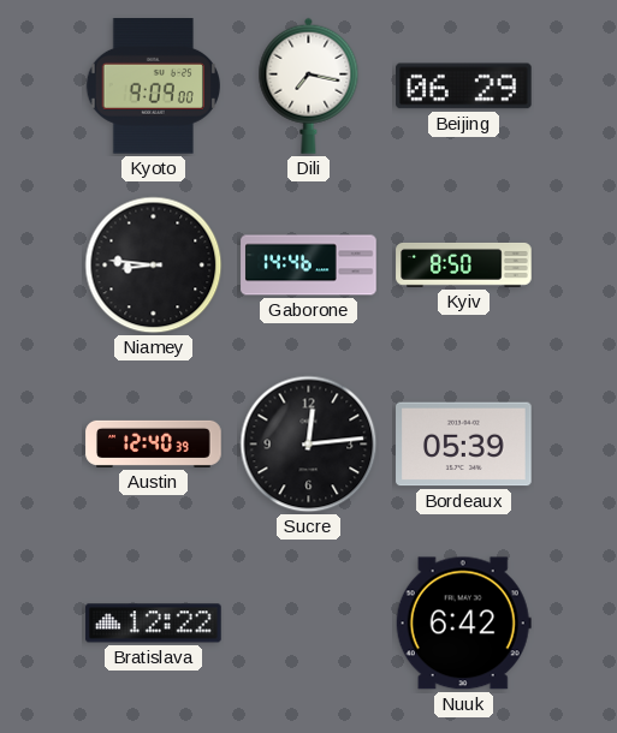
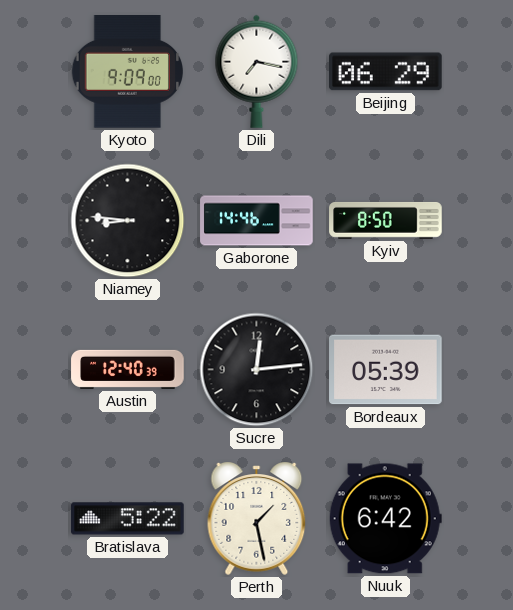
Bratislava: 12:22 -> 5:22 (128, 519)
Perth: none -> 1:28 (257, 518)
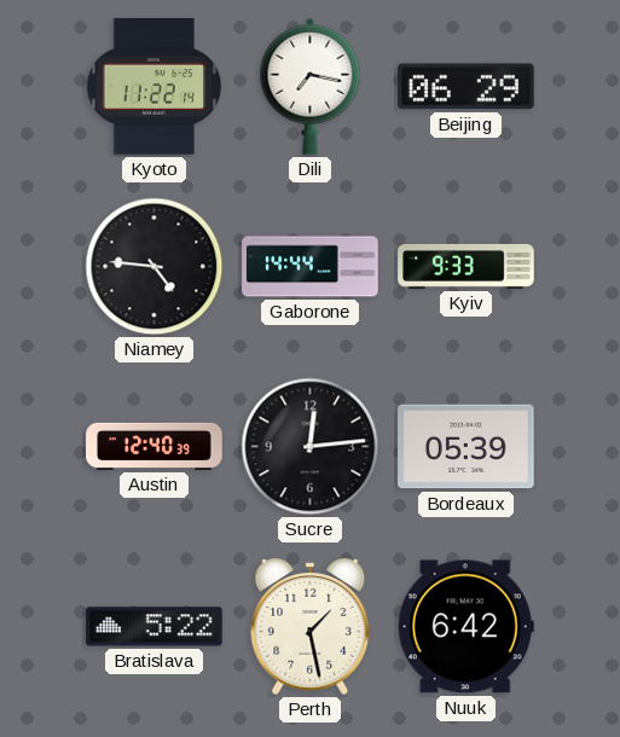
Kyoto: 9:09 -> 11:22 (153, 87)
Niamey: 8:46 -> 4:46 (155, 267)
Gaborone: 14:46 -> 14:44 (311, 267)
Kyiv: 8:50 -> 9:33 (467, 266)
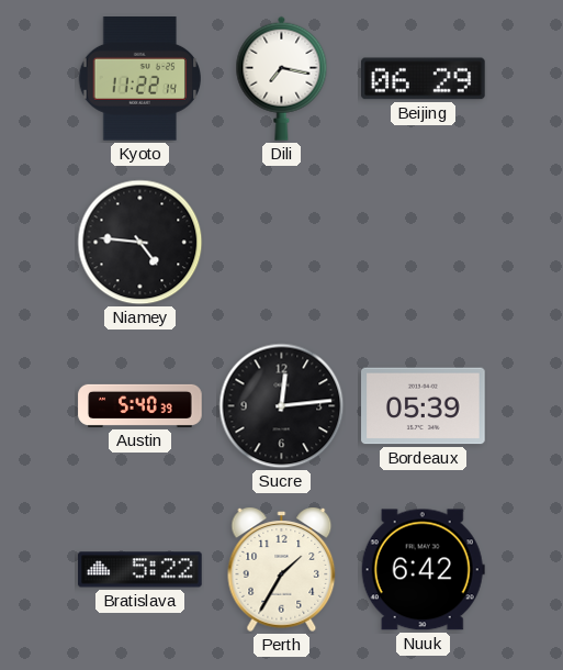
Gaborone: 14:44 -> none (311, 267)
Kyiv: 9:33 -> none (467, 266)
Austin: 12:40 -> 5:40 (140, 405)
Perth: 1:28 -> 1:35 (282, 569)
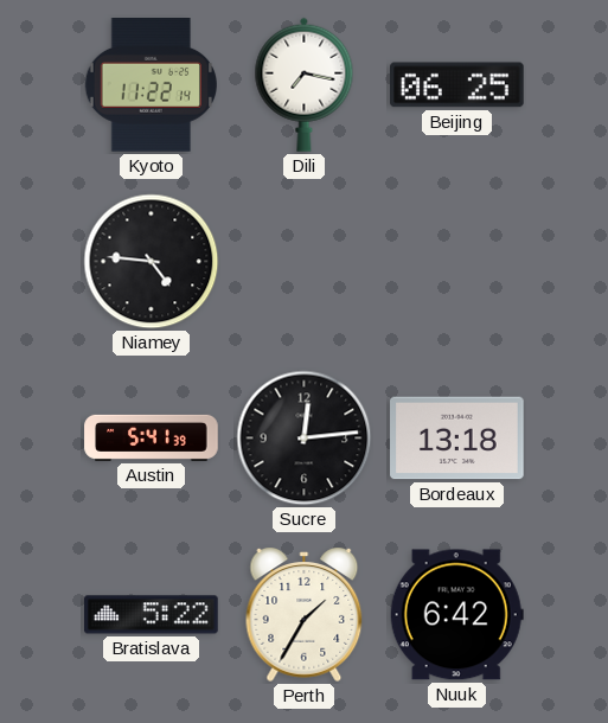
Beijing: 06:29 -> 06:25 (457, 85)
Austin: 5:40 -> 5:41 (152, 437)
Bordeaux: 05:39 -> 13:18 (457, 439)
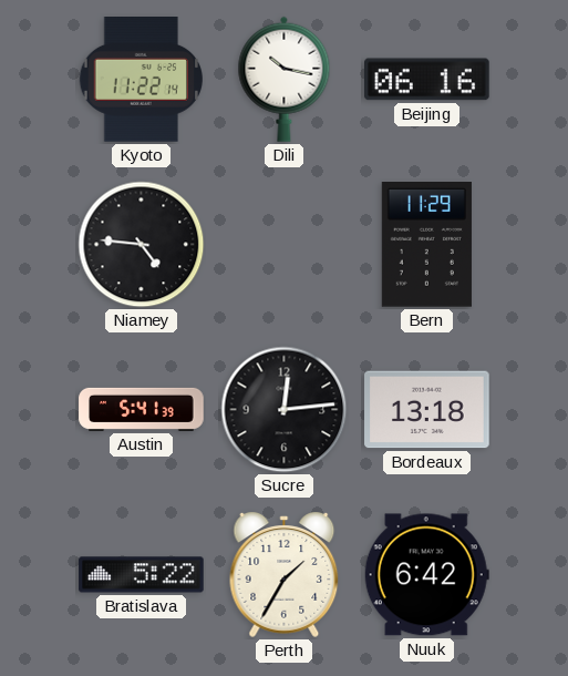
Dili: 7:17 -> 10:17 (285, 79)
Beijing: 06:25 -> 06:16 (427, 80)
Bern: none -> 11:29 (426, 245)
